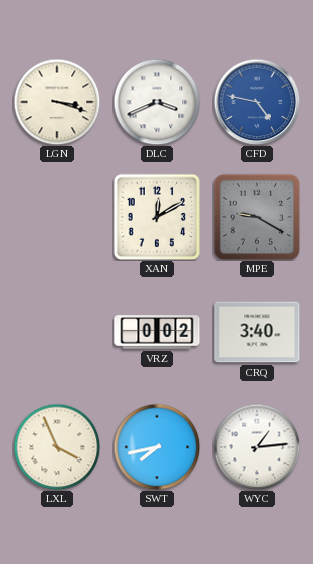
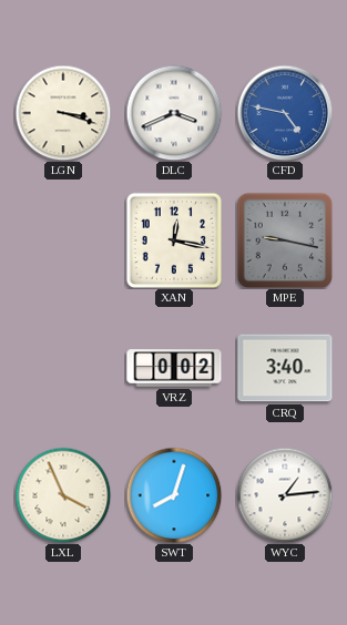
XAN: 12:10 -> 12:17 (174, 240)
MPE: 9:20 -> 9:17 (285, 240)
SWT: 7:43 -> 8:03 (174, 495)
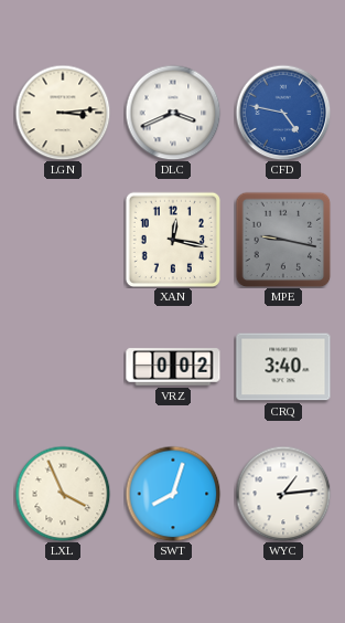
LGN: 3:18 -> 3:14 (63, 113)
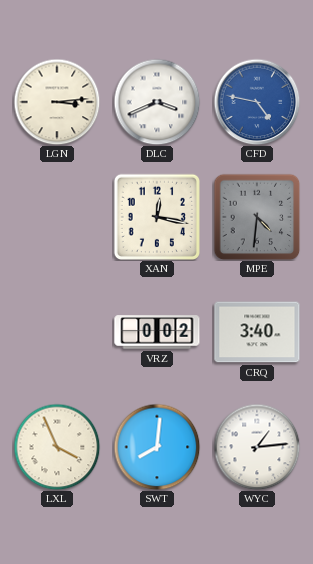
MPE: 9:17 -> 4:31 (257, 217)
SWT: 8:03 -> 8:01 (157, 447)
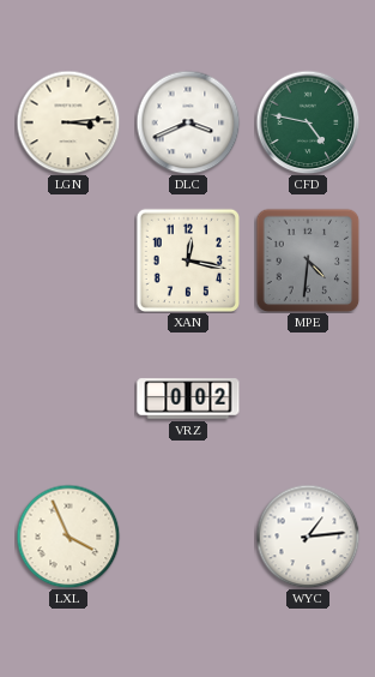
CFD dial: blue -> green (308, 122)
CRQ: 3:40 -> none (257, 332)
SWT: 8:01 -> none (157, 447)
